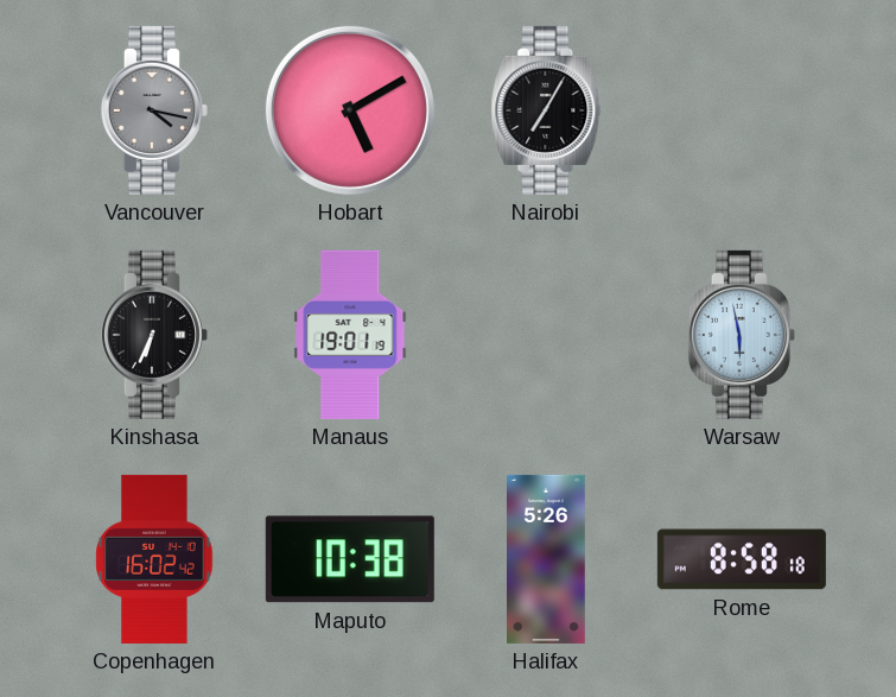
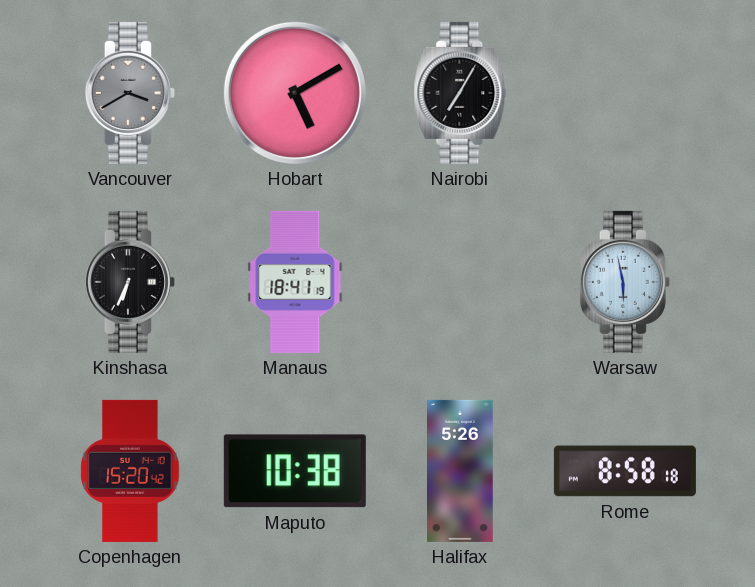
Vancouver: 4:17 -> 3:40 (130, 93)
Manaus: 19:01 -> 18:41 (295, 282)
Copenhagen: 16:02 -> 15:20 (130, 471)
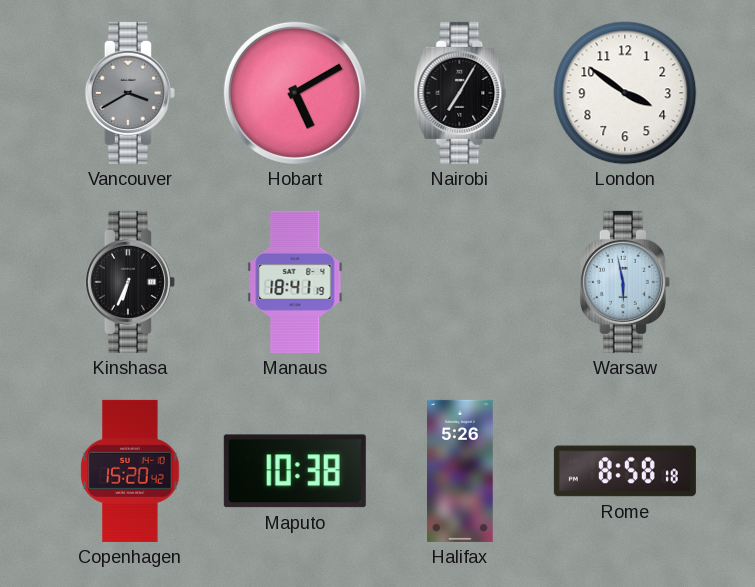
London: none -> 3:51 (625, 93)
